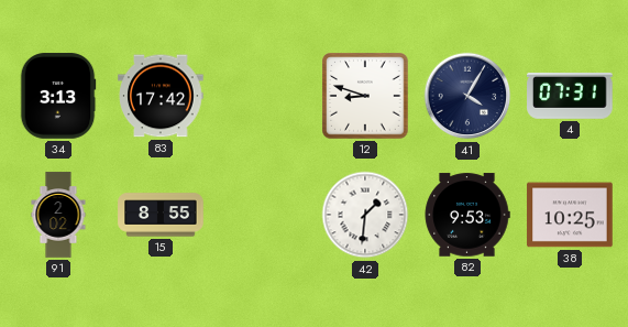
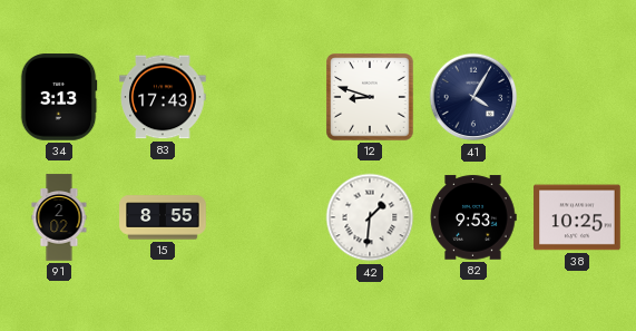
83: 17:42 -> 17:43 (163, 97)
4: 07:31 -> none (570, 96)
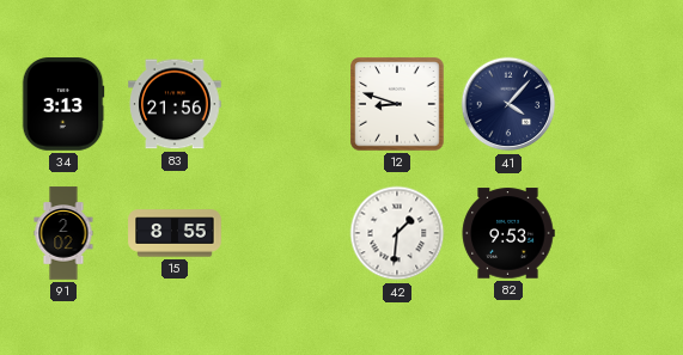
83: 17:43 -> 21:56 (175, 104)
41: 4:05 -> 4:07 (508, 104)
38: 10:25 -> none (577, 217)
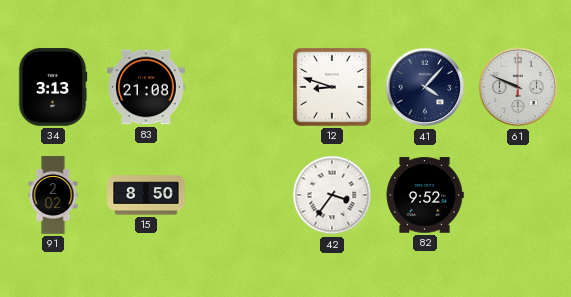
83: 21:56 -> 21:08 (146, 87)
61: none -> 9:49 (518, 87)
15: 8:55 -> 8:50 (146, 195)
42: 1:31 -> 3:36 (332, 195)
82: 9:53 -> 9:52 (425, 195)
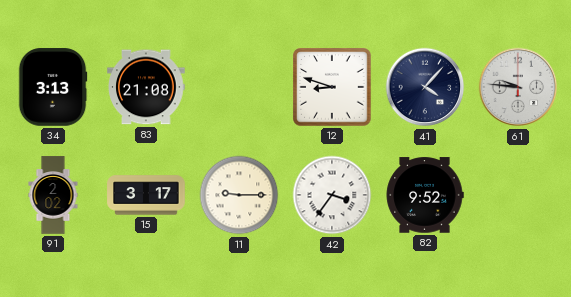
61: 9:49 -> 9:46 (518, 87)
15: 8:50 -> 3:17 (146, 195)
11: none -> 9:15 (239, 195)
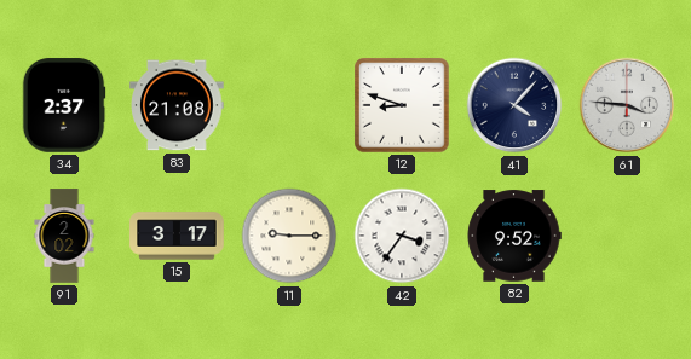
34: 3:13 -> 2:37 (64, 105)
61: 9:46 -> 3:46 (627, 105)
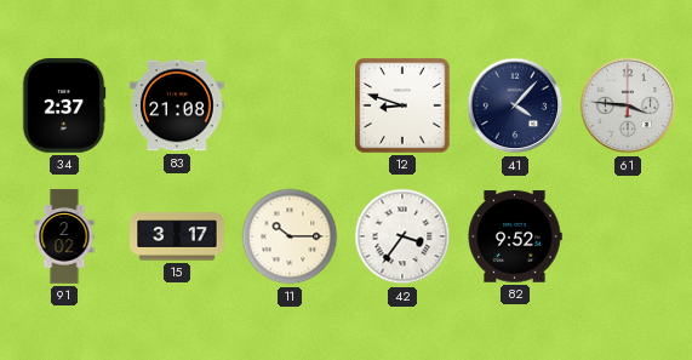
11: 9:15 -> 10:15 (290, 236)
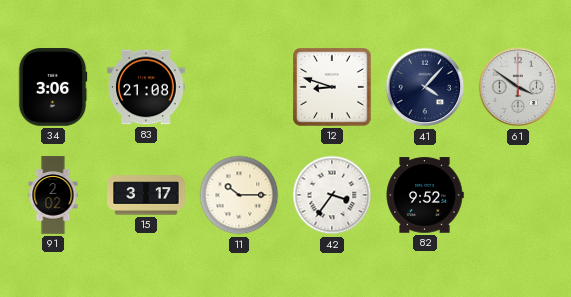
34: 2:37 -> 3:06 (53, 87)
61: 3:46 -> 3:51 (518, 87)
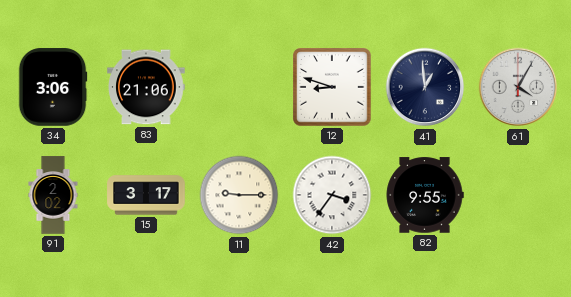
83: 21:08 -> 21:06 (146, 87)
41: 4:07 -> 12:59 (425, 87)
61: 3:51 -> 4:05 (518, 87)
11: 10:15 -> 9:15 (239, 195)
82: 9:52 -> 9:55 (425, 195)
